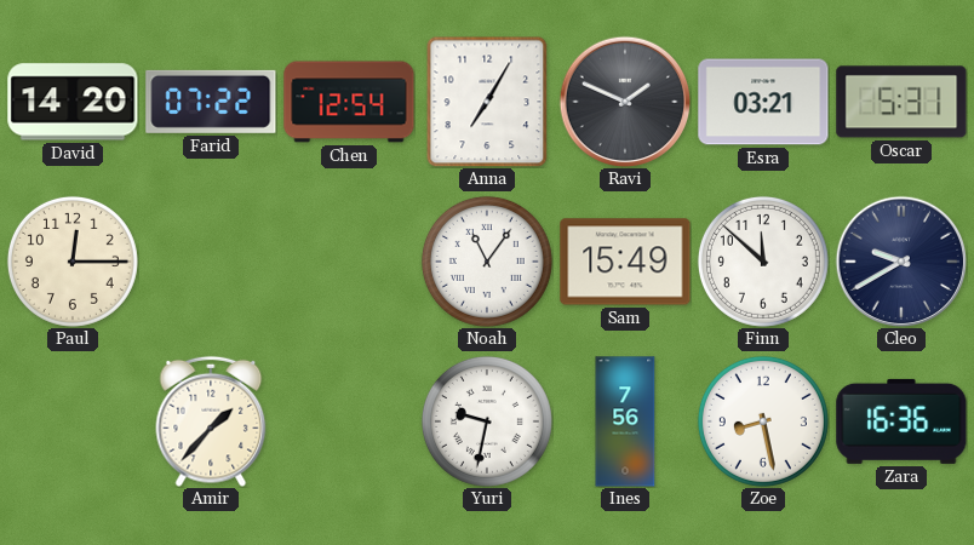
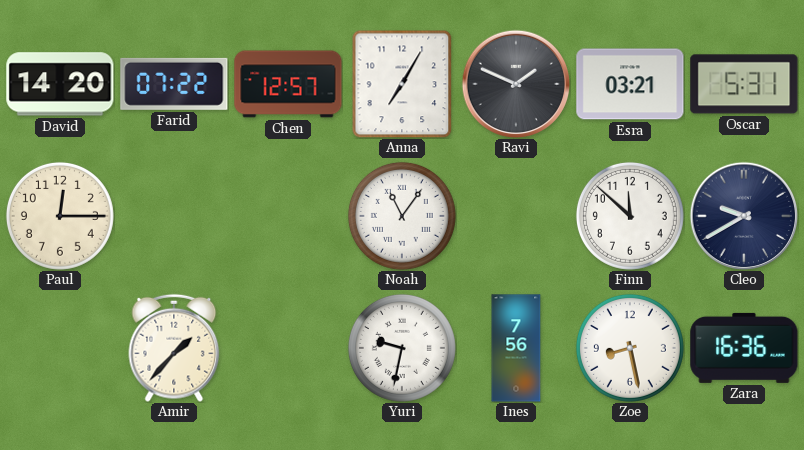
Chen: 12:54 -> 12:57 (288, 84)
Sam: 15:49 -> none (625, 262)
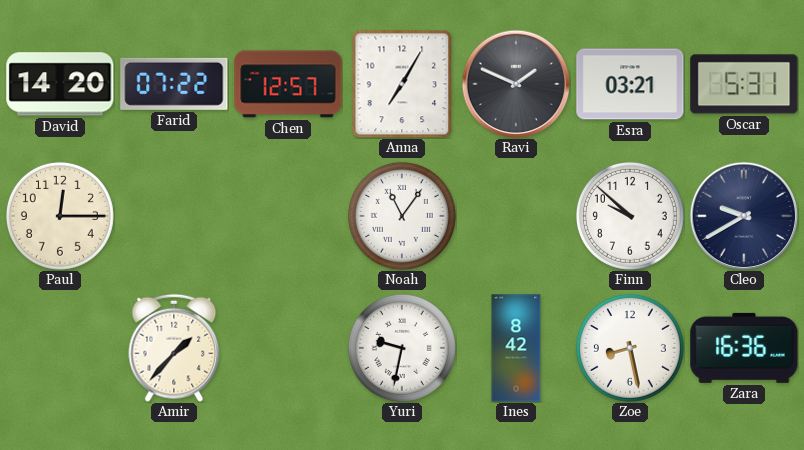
Finn: 11:52 -> 9:52 (630, 216)
Ines: 7:56 -> 8:42 (516, 348)
